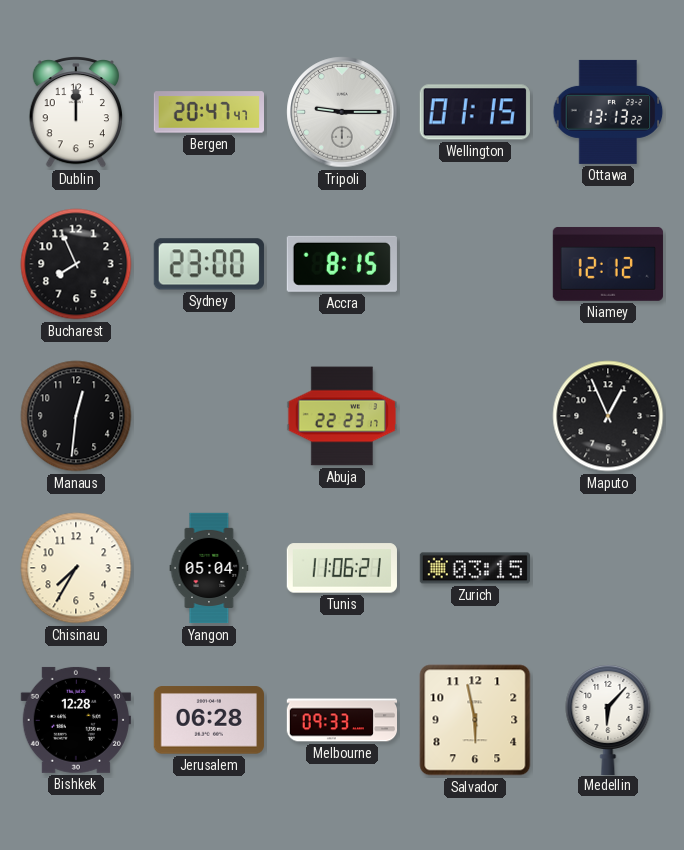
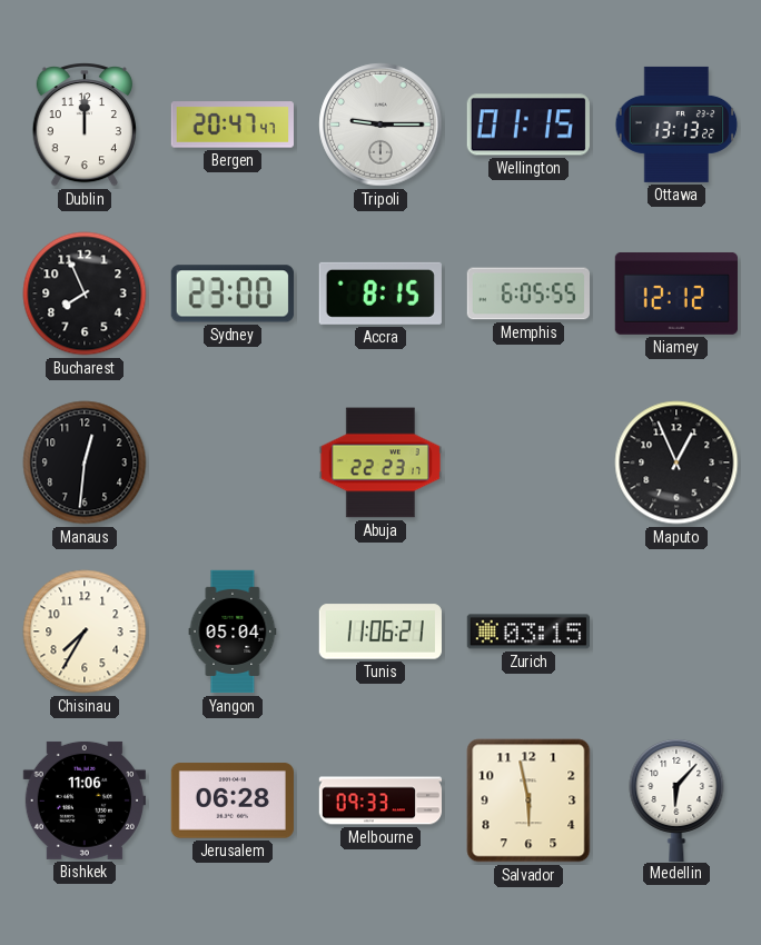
Memphis: none -> 6:05 (527, 294)
Bishkek: 12:28 -> 11:06 (85, 800)
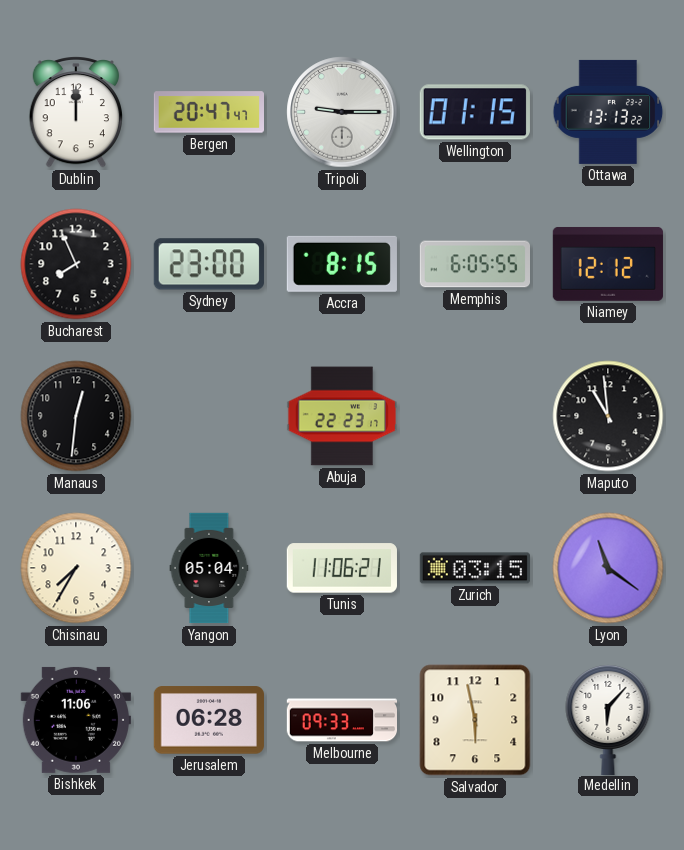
Maputo: 12:56 -> 10:59 (608, 416)
Lyon: none -> 11:21 (608, 568)
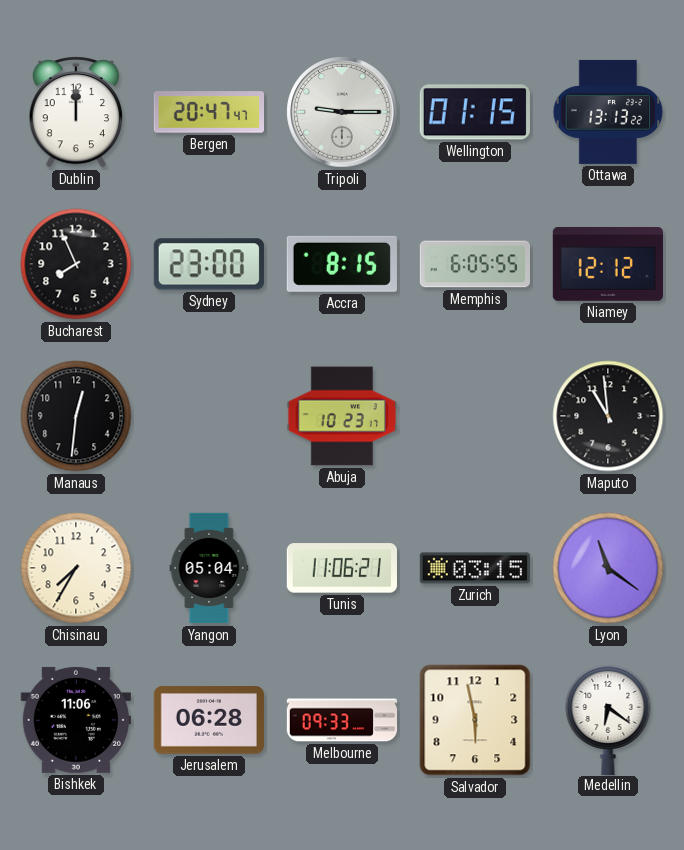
Abuja: 22:23 -> 10:23 (341, 416)
Medellin: 6:07 -> 6:21 (608, 719)
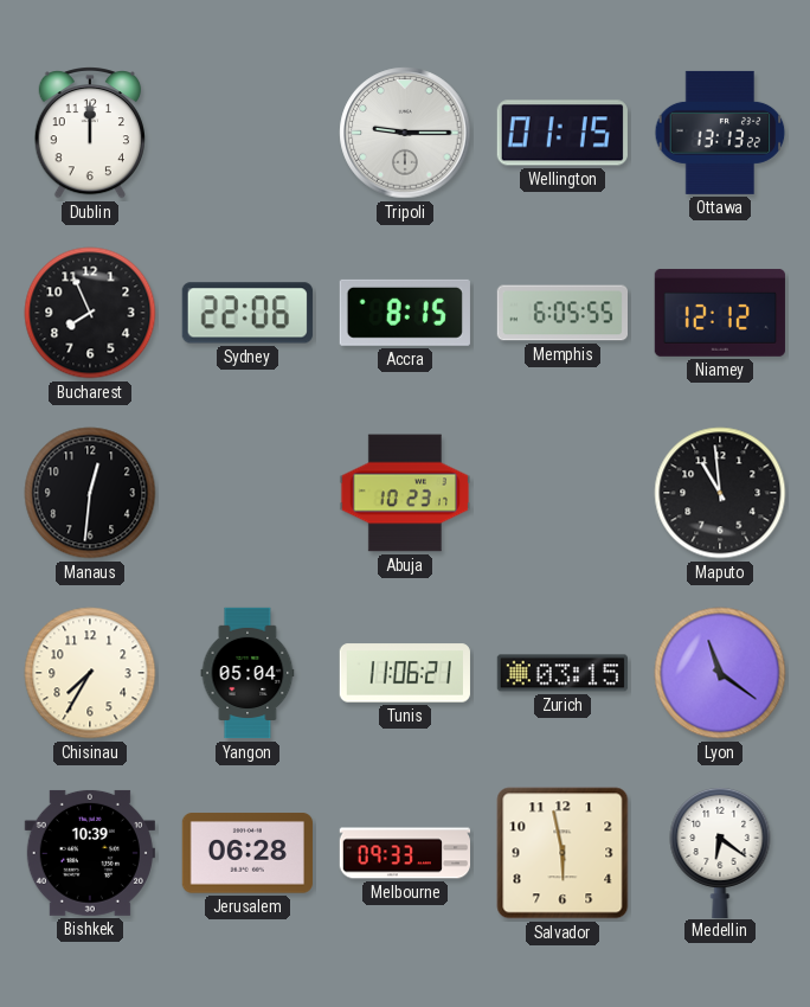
Bergen: 20:47 -> none (208, 112)
Sydney: 23:00 -> 22:06 (247, 313)
Bishkek: 11:06 -> 10:39 (90, 853)
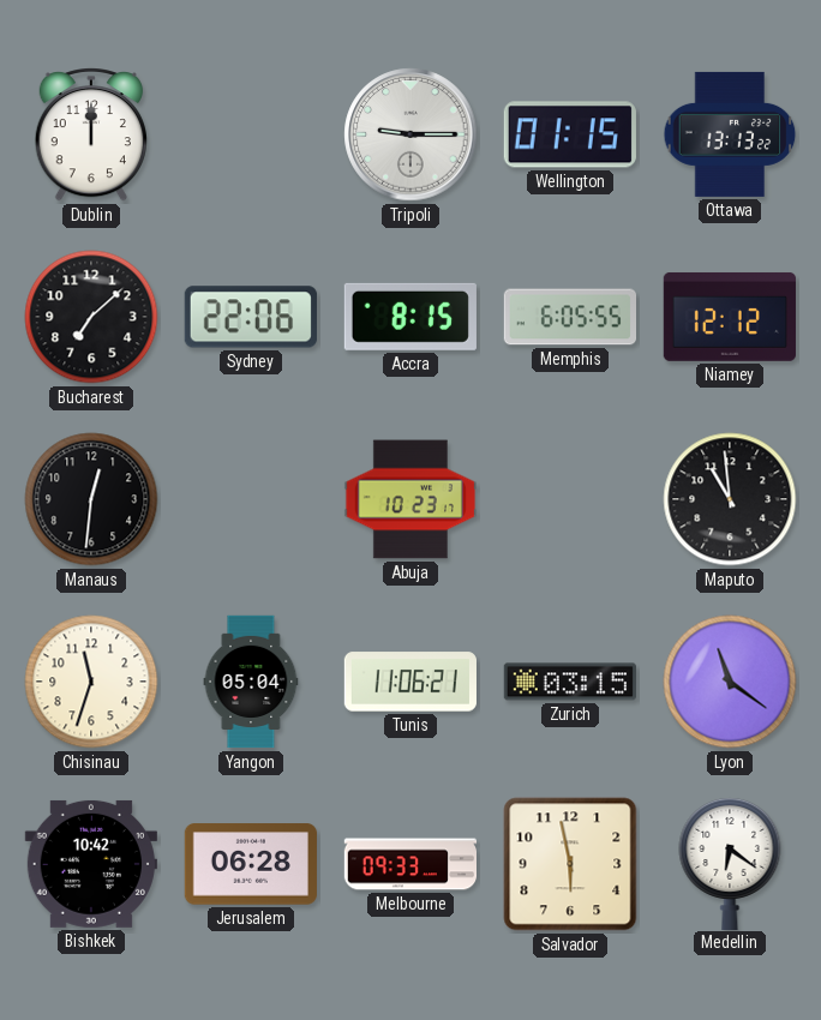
Bucharest: 7:56 -> 7:08 (91, 317)
Chisinau: 7:35 -> 11:33 (91, 682)
Bishkek: 10:39 -> 10:42 (91, 864)
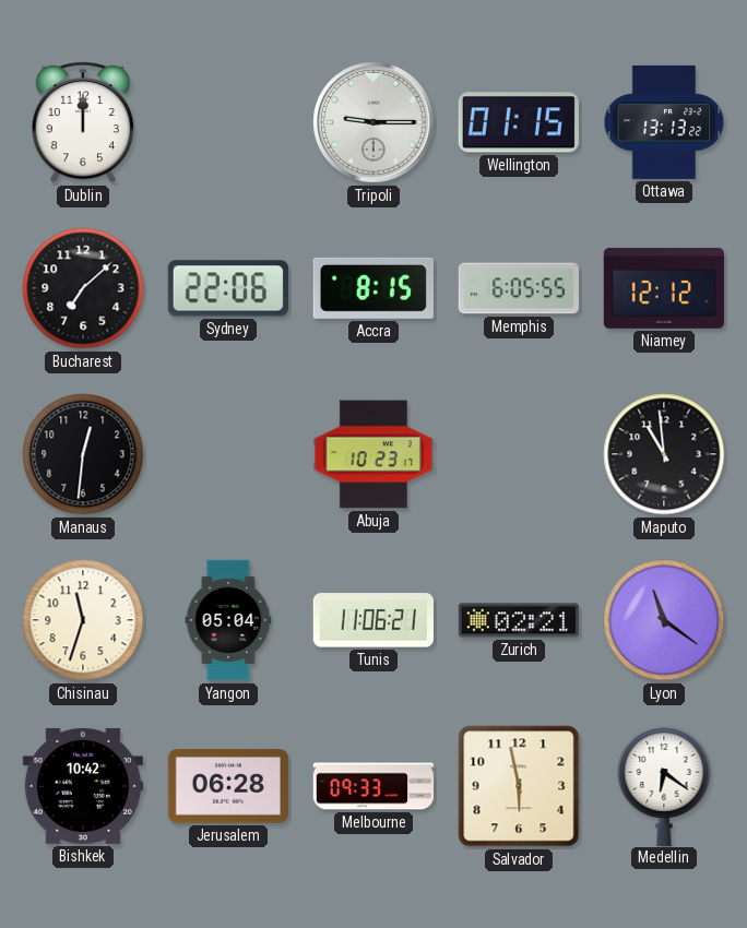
Zurich: 03:15 -> 02:21 (518, 620)
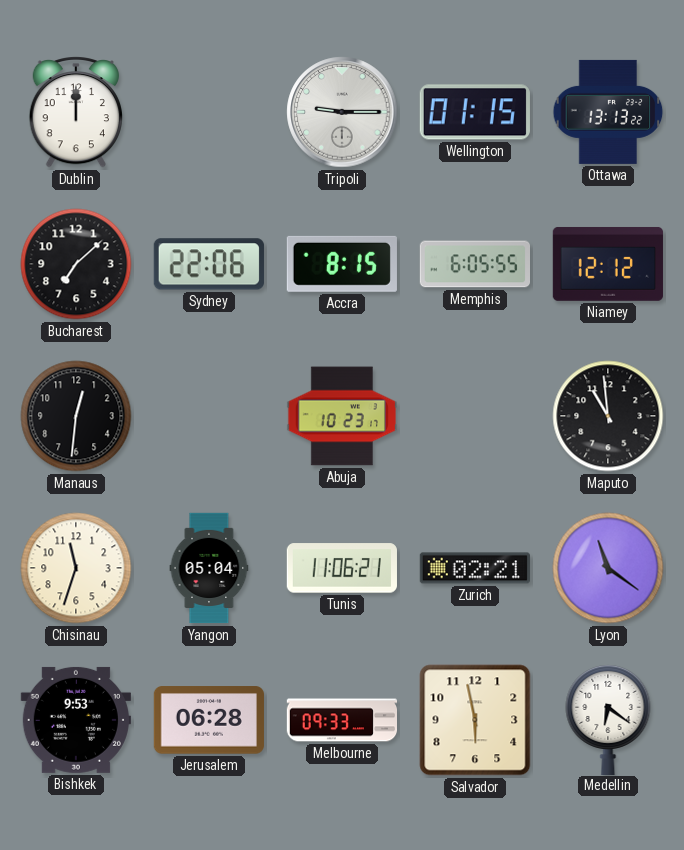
Bishkek: 10:42 -> 9:53 (76, 720)
